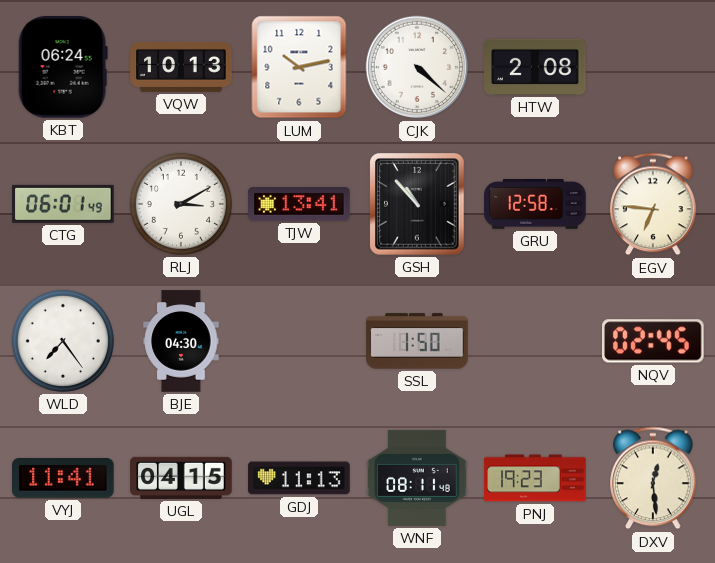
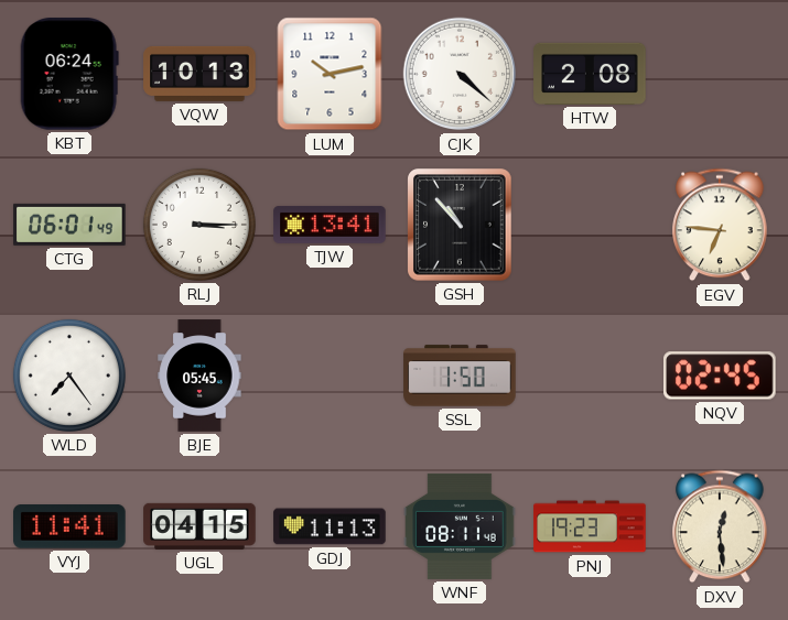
RLJ: 3:10 -> 3:15 (199, 225)
GRU: 12:58 -> none (535, 205)
BJE: 04:30 -> 05:45 (199, 376)
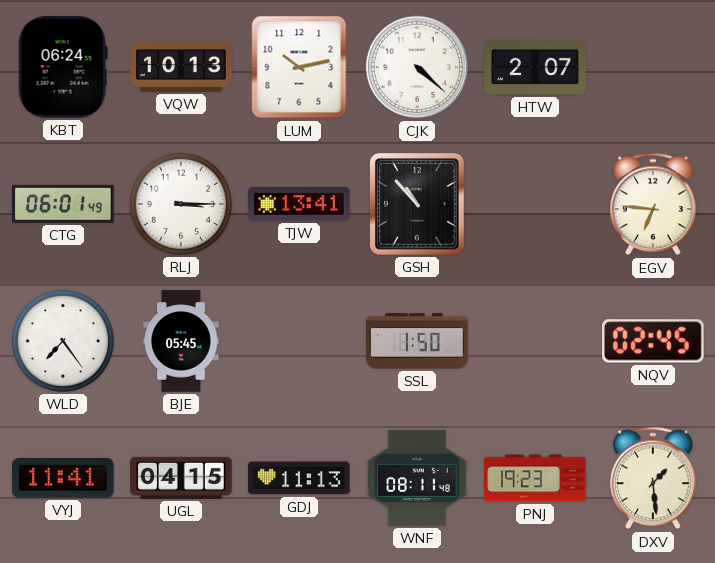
HTW: 2:08 -> 2:07 (535, 67)
DXV: 12:29 -> 1:29 (653, 478)
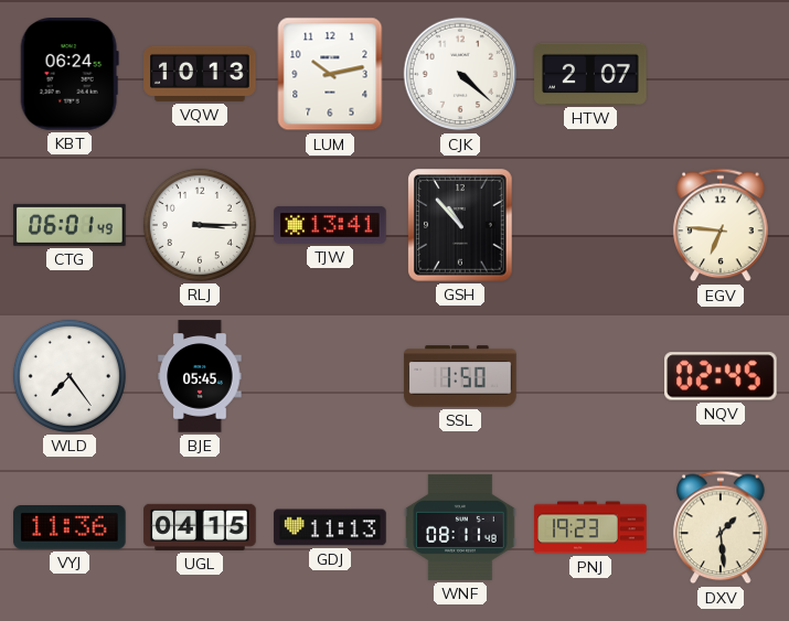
VYJ: 11:41 -> 11:36 (71, 528)
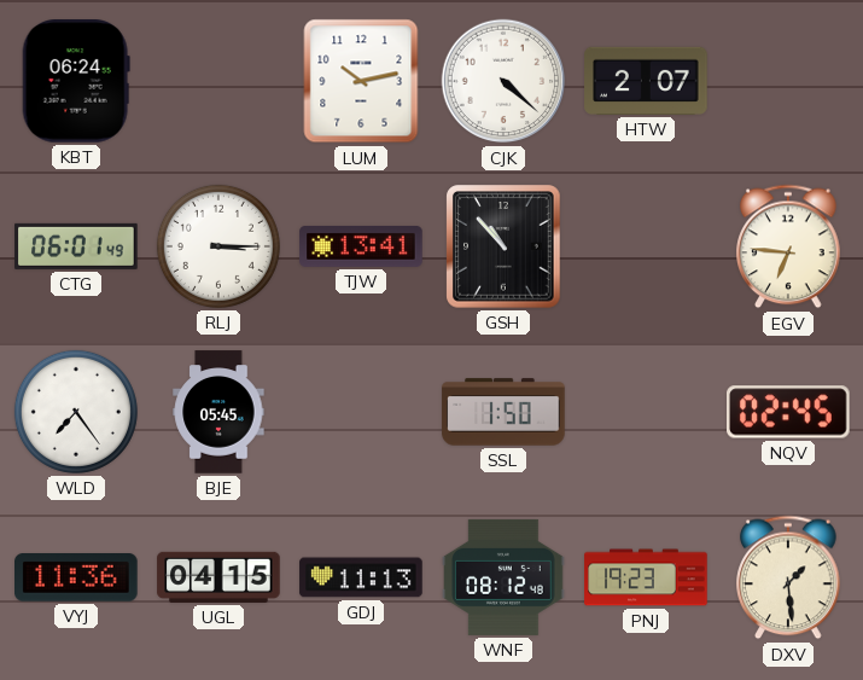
VQW: 10:13 -> none (200, 74)
WNF: 08:11 -> 08:12 (503, 577)
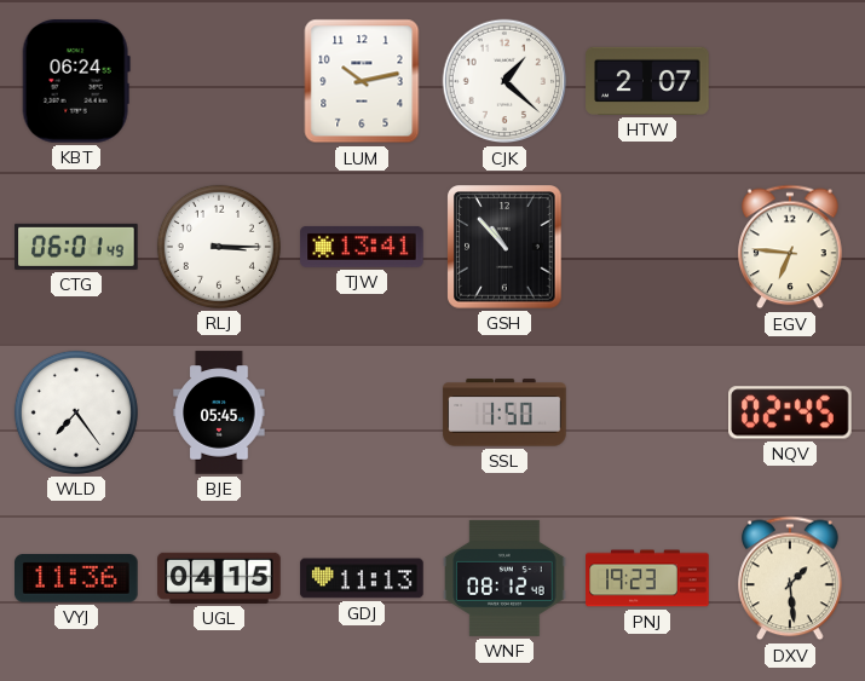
CJK: 4:22 -> 1:22 (504, 81)
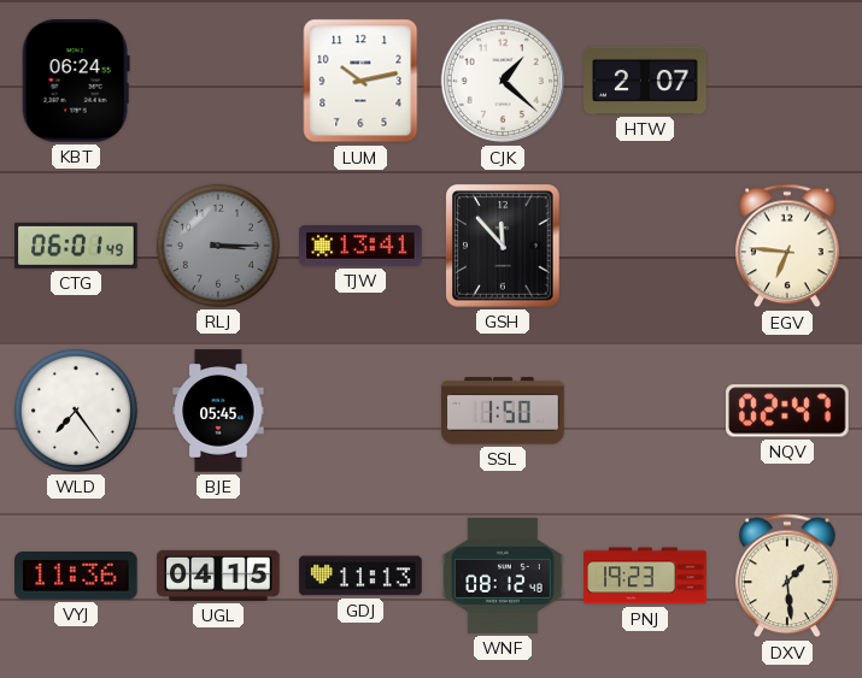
RLJ dial: white -> grey (218, 246)
GSH: 10:53 -> 11:53 (503, 246)
NQV: 02:45 -> 02:47 (788, 411)
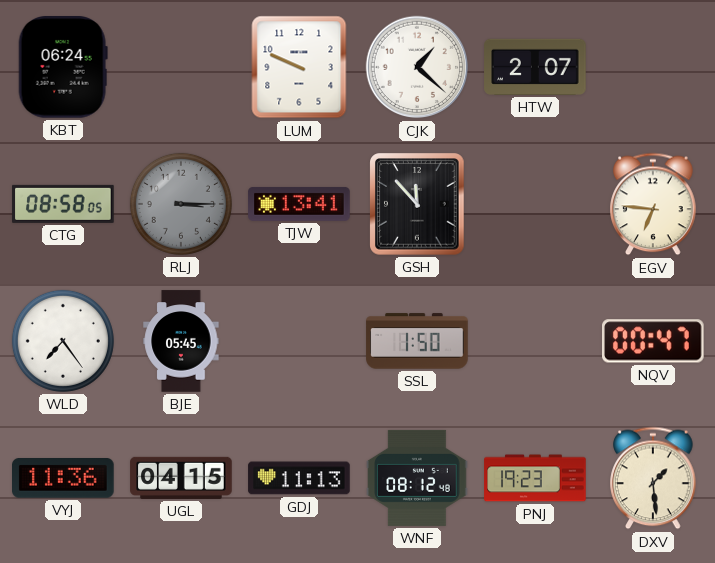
LUM: 10:13 -> 9:49 (299, 67)
CTG: 06:01 -> 08:58 (63, 204)
NQV: 02:47 -> 00:47 (654, 341)
